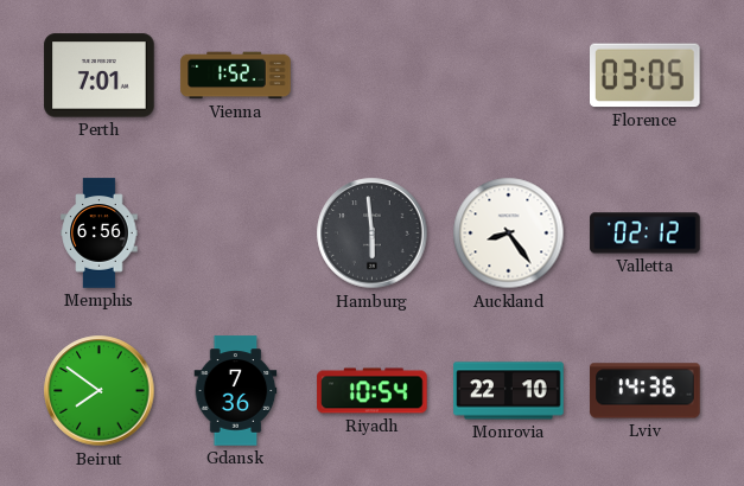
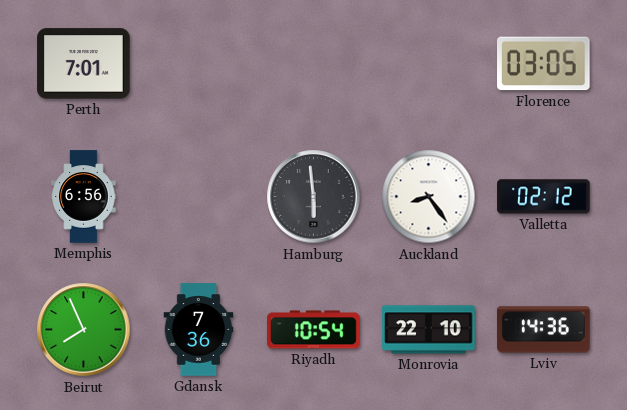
Vienna: 1:52 -> none (236, 76)
Beirut: 7:51 -> 7:56 (84, 330)
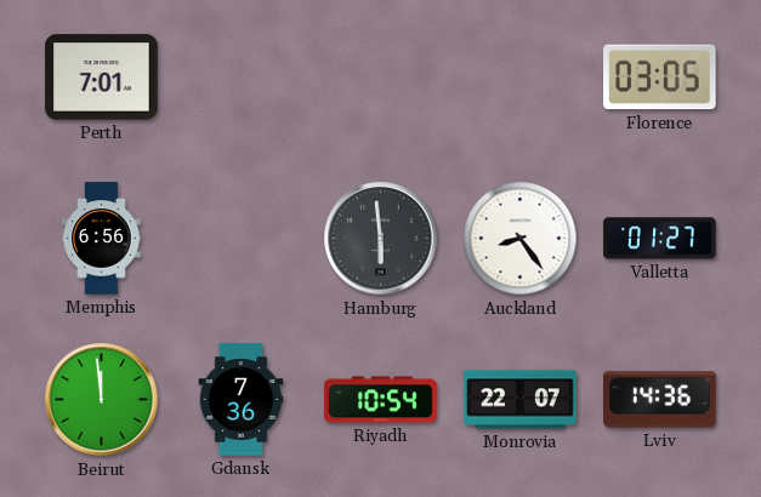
Valletta: 02:12 -> 01:27 (660, 239)
Beirut: 7:56 -> 11:59 (102, 400)
Monrovia: 22:10 -> 22:07 (521, 400)
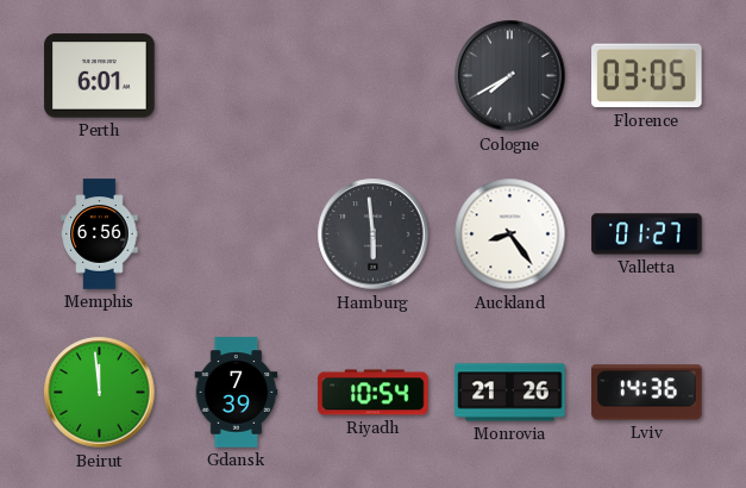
Perth: 7:01 -> 6:01 (100, 76)
Cologne: none -> 7:40 (510, 76)
Gdansk: 7:36 -> 7:39 (237, 393)
Monrovia: 22:07 -> 21:26 (510, 393)
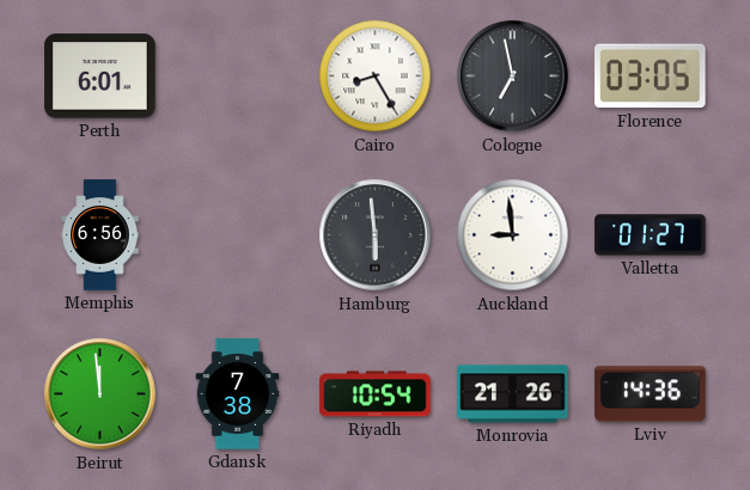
Cairo: none -> 8:25 (376, 76)
Cologne: 7:40 -> 6:58 (513, 76)
Auckland: 8:24 -> 8:59 (513, 235)
Gdansk: 7:39 -> 7:38 (238, 394)
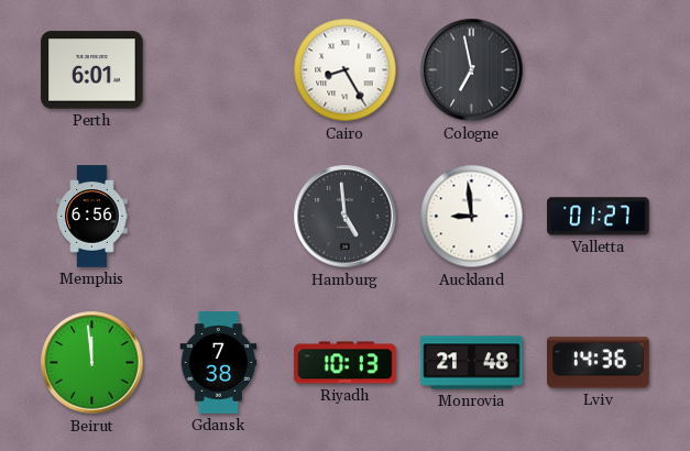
Florence: 03:05 -> none (651, 76)
Hamburg: 5:59 -> 4:59 (346, 217)
Riyadh: 10:54 -> 10:13 (346, 363)
Monrovia: 21:26 -> 21:48 (472, 363)
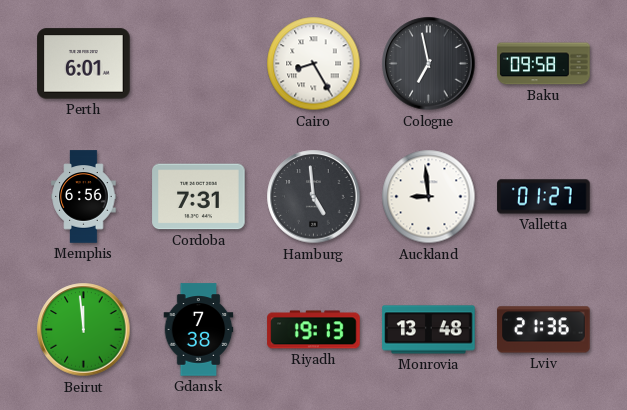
Baku: none -> 09:58 (544, 64)
Cordoba: none -> 7:31 (199, 197)
Riyadh: 10:13 -> 19:13 (314, 330)
Monrovia: 21:48 -> 13:48 (429, 330)
Lviv: 14:36 -> 21:36 (544, 330)
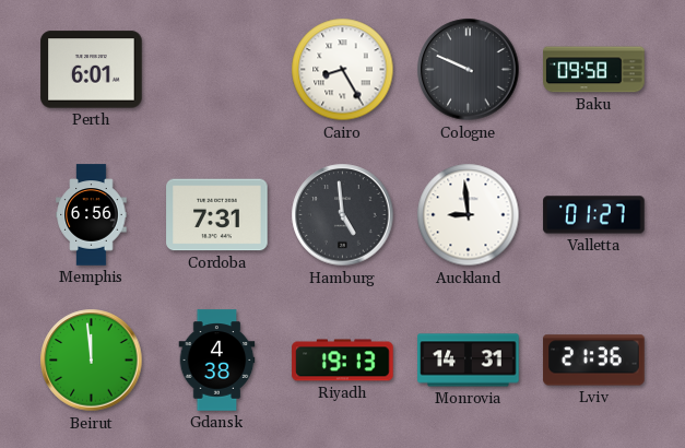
Cologne: 6:58 -> 9:49 (469, 70)
Gdansk: 7:38 -> 4:38 (217, 361)
Monrovia: 13:48 -> 14:31 (469, 361)
